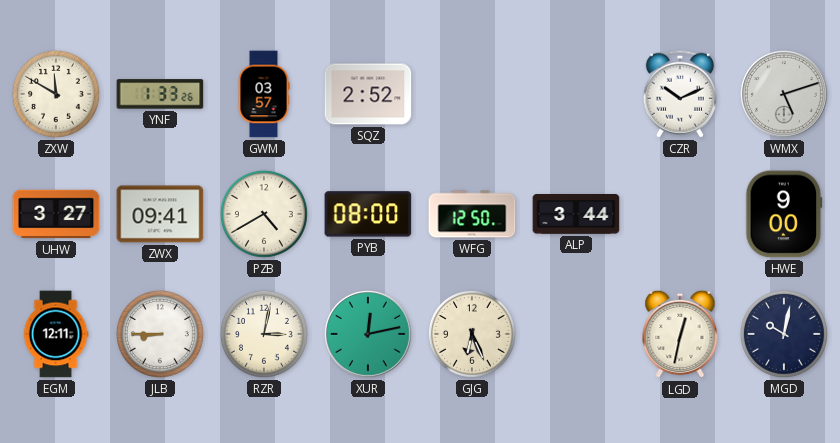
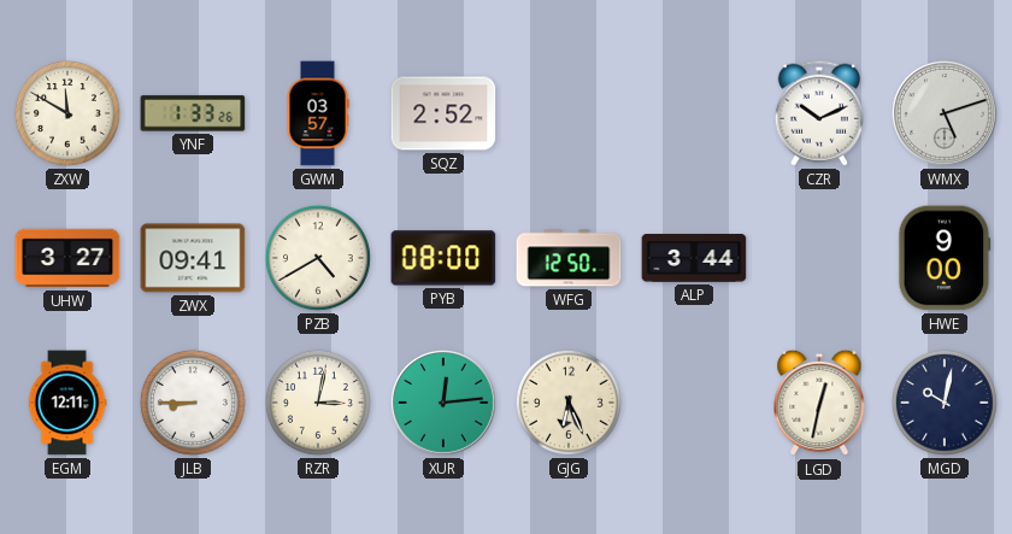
XUR: 12:13 -> 12:14 (443, 403)
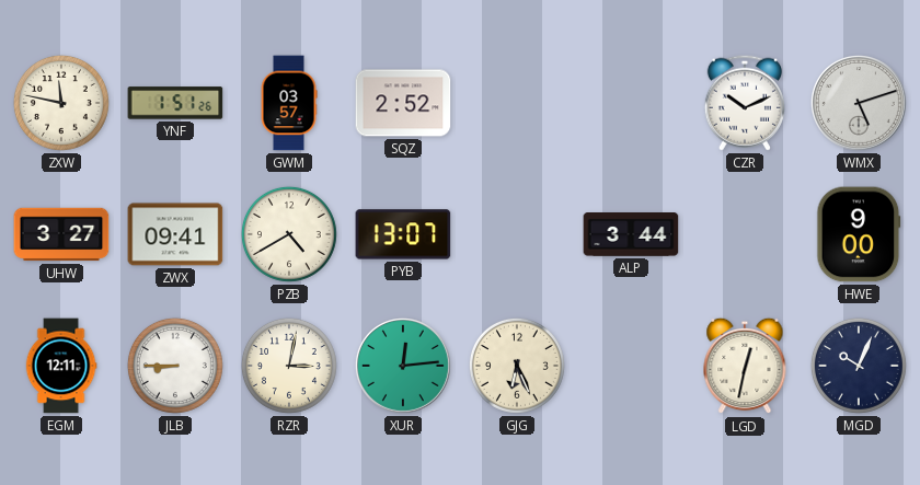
ZXW: 11:50 -> 11:47 (61, 103)
YNF: 1:33 -> 1:51 (175, 103)
PYB: 08:00 -> 13:07 (403, 234)
WFG: 12:50 -> none (569, 258)
MGD: 10:02 -> 10:04 (859, 366)
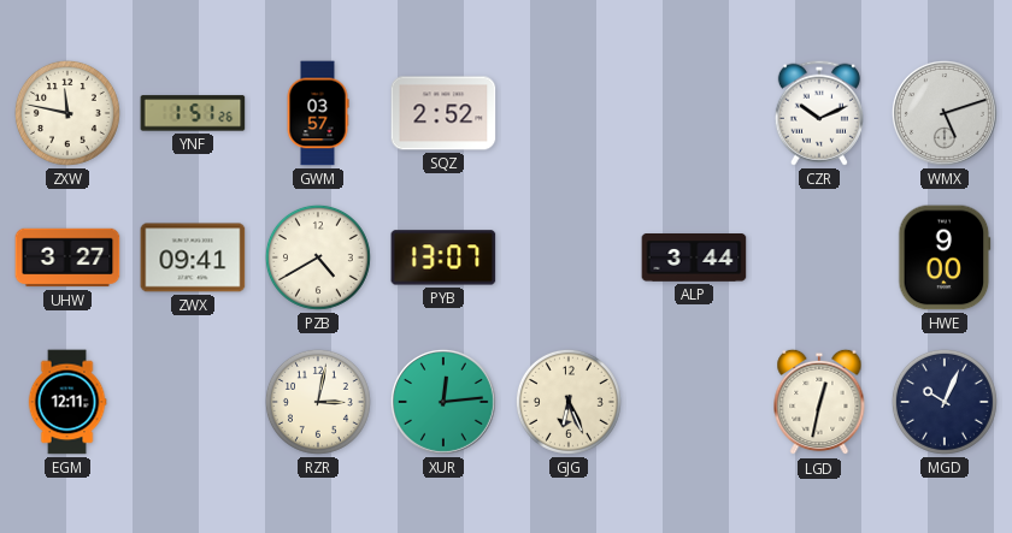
JLB: 8:45 -> none (175, 366)
